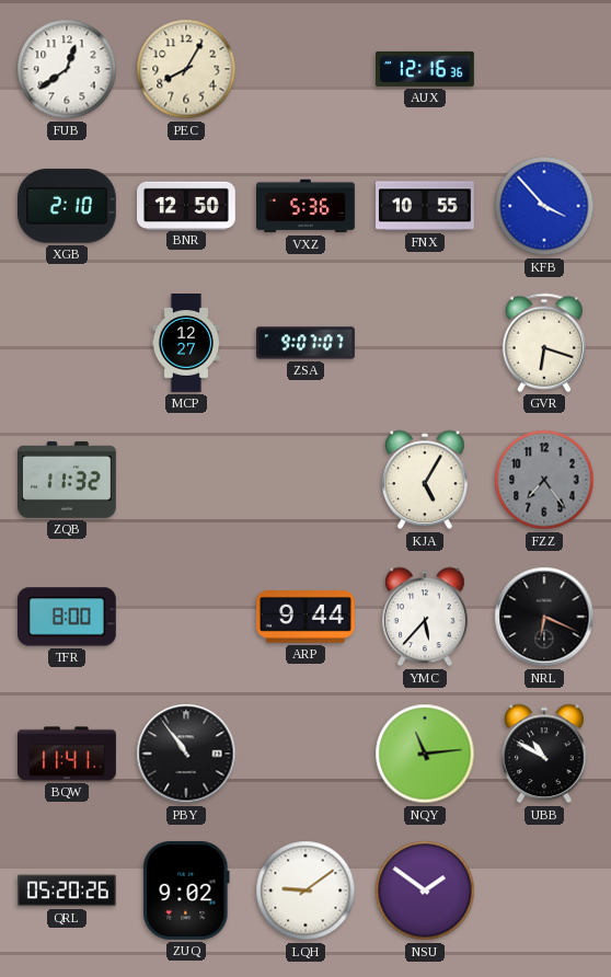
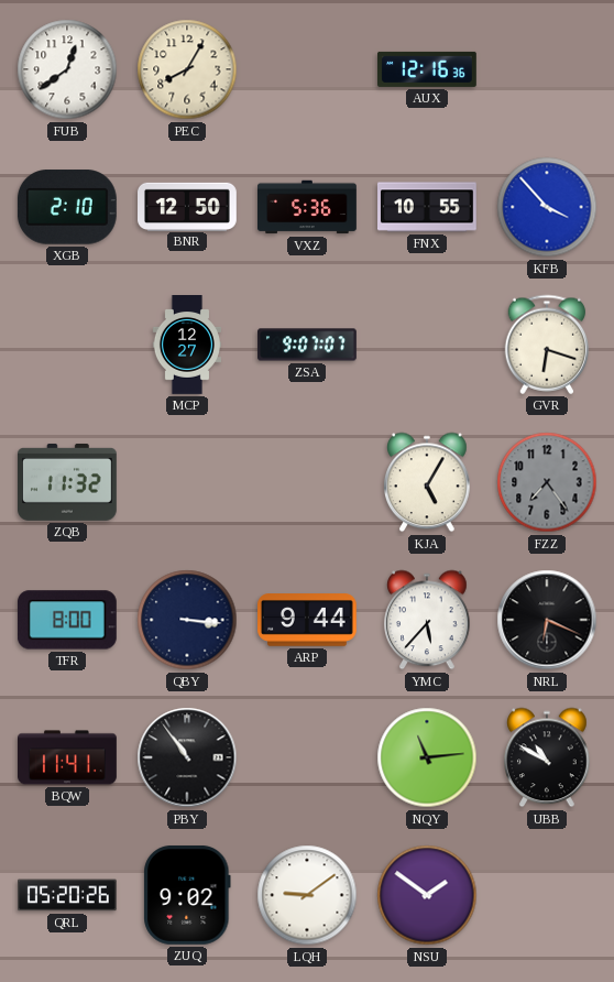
QBY: none -> 3:16 (187, 620)
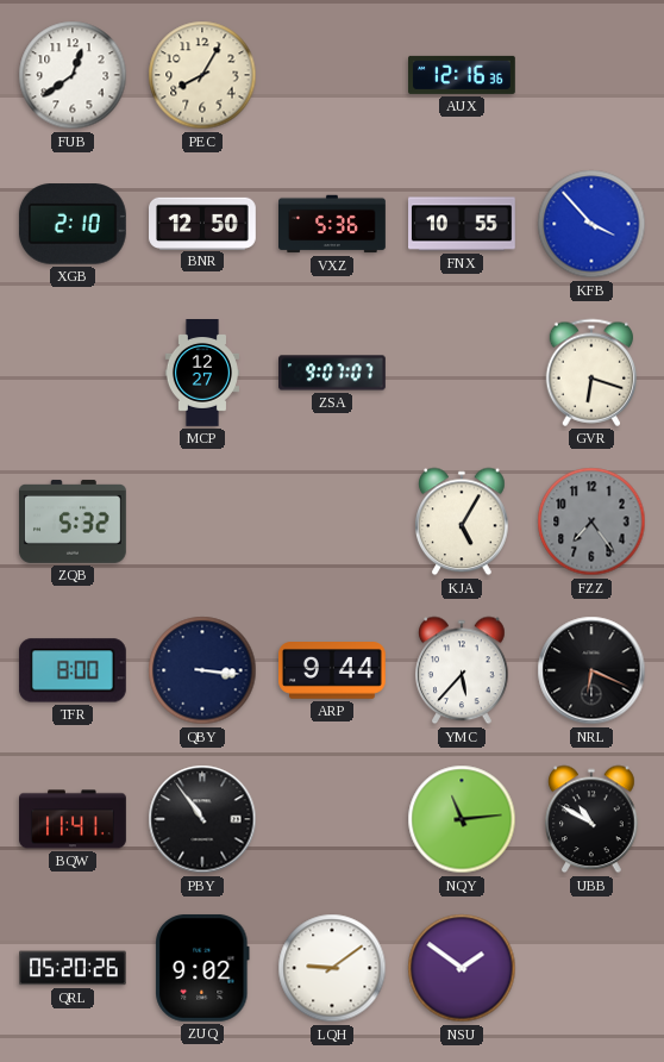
ZQB: 11:32 -> 5:32 (74, 521)
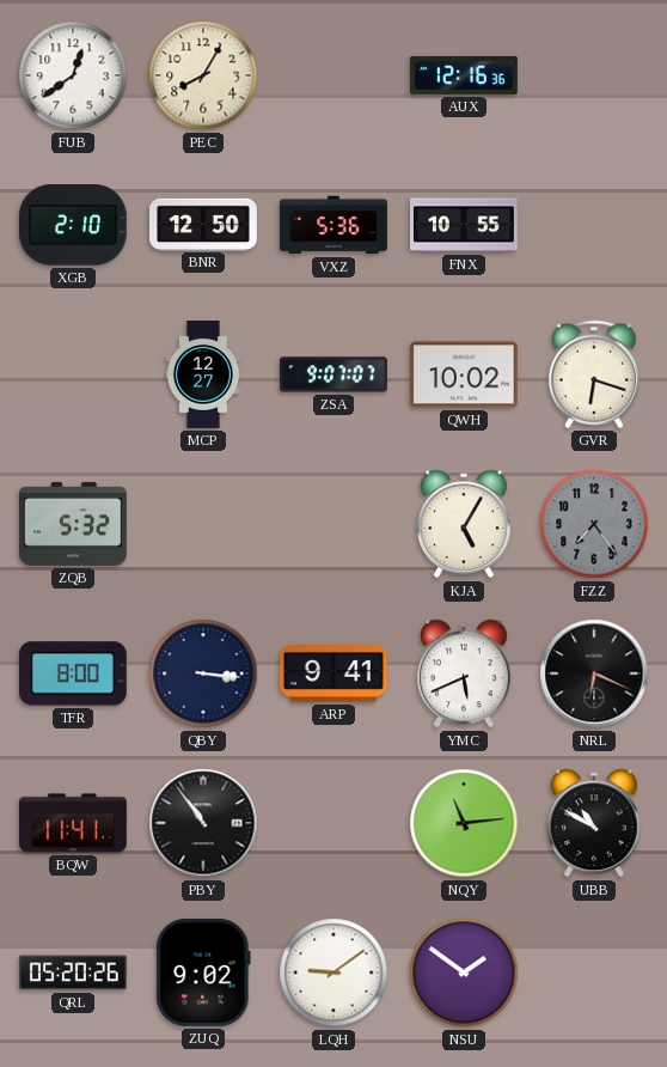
KFB: 3:53 -> none (591, 224)
QWH: none -> 10:02 (464, 374)
ARP: 9:44 -> 9:41 (335, 675)
YMC: 5:37 -> 5:41 (465, 673)
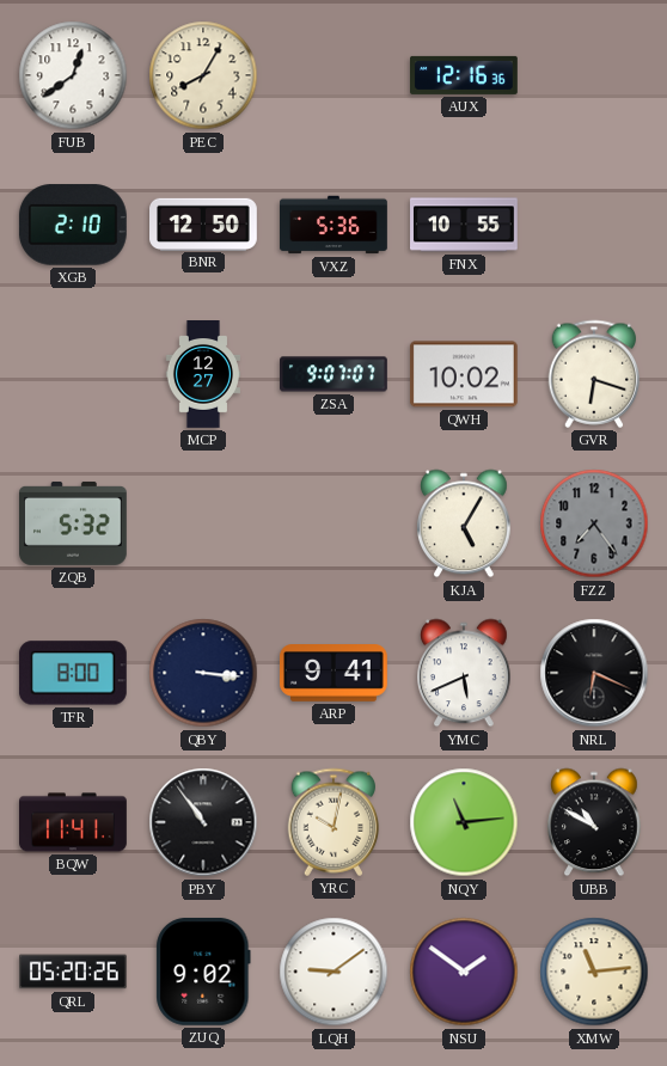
YRC: none -> 10:02 (333, 822)
XMW: none -> 11:14 (594, 972)
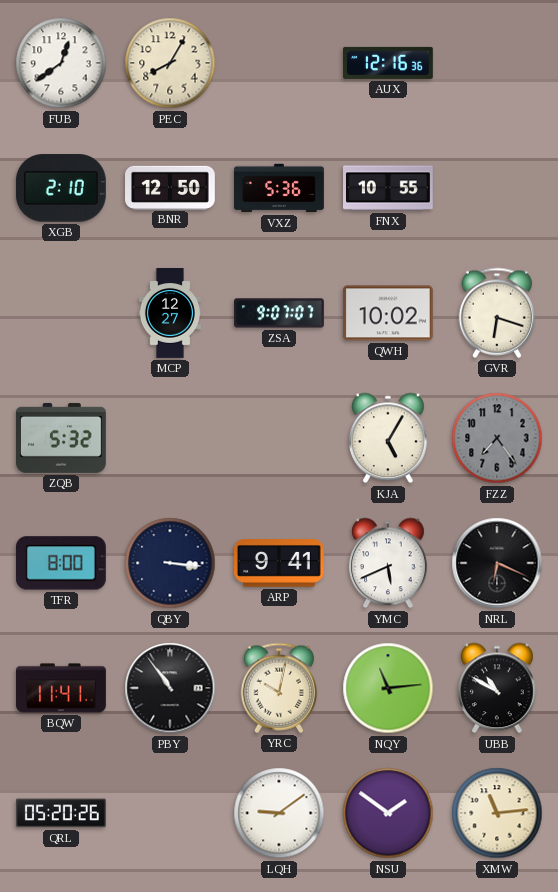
ZUQ: 9:02 -> none (203, 972)
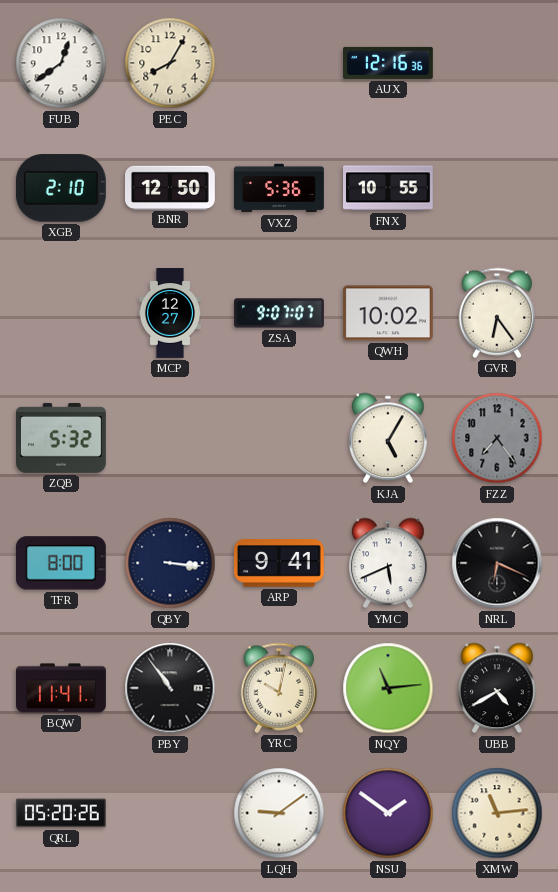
GVR: 6:18 -> 6:24 (497, 313)
UBB: 10:50 -> 4:40 (498, 688)
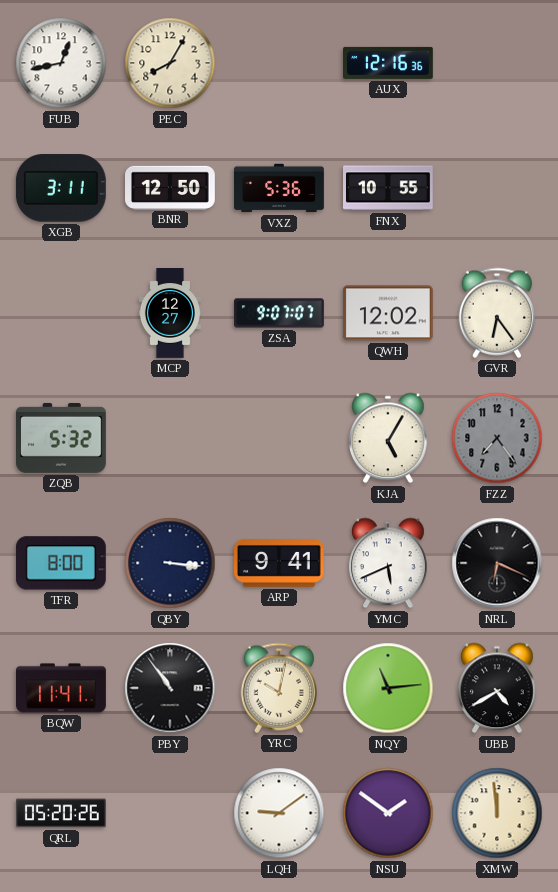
FUB: 12:39 -> 12:43 (61, 63)
XGB: 2:10 -> 3:11 (61, 188)
QWH: 10:02 -> 12:02 (388, 313)
XMW: 11:14 -> 11:59 (497, 813)
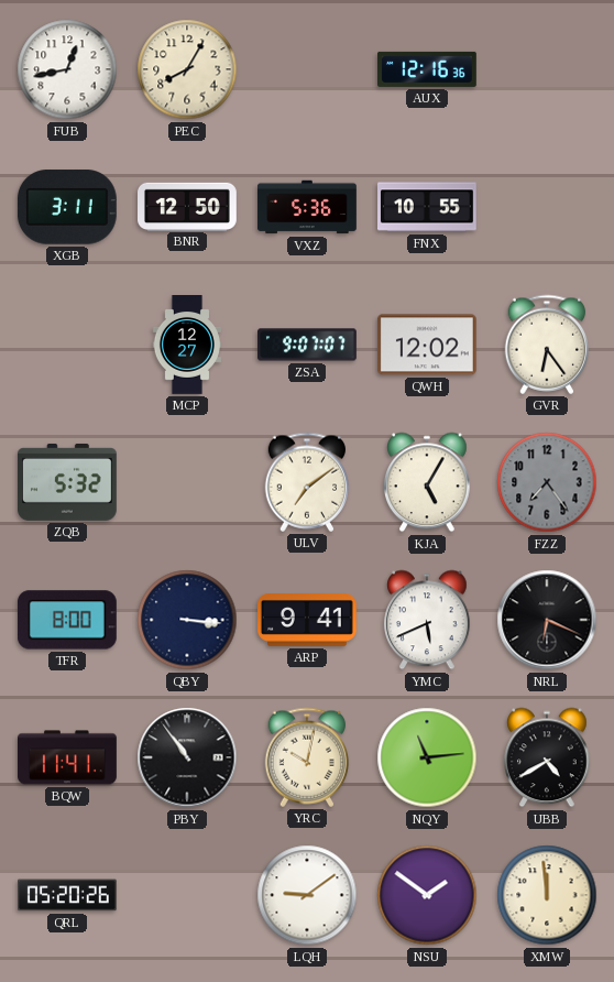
ULV: none -> 7:09 (307, 482)
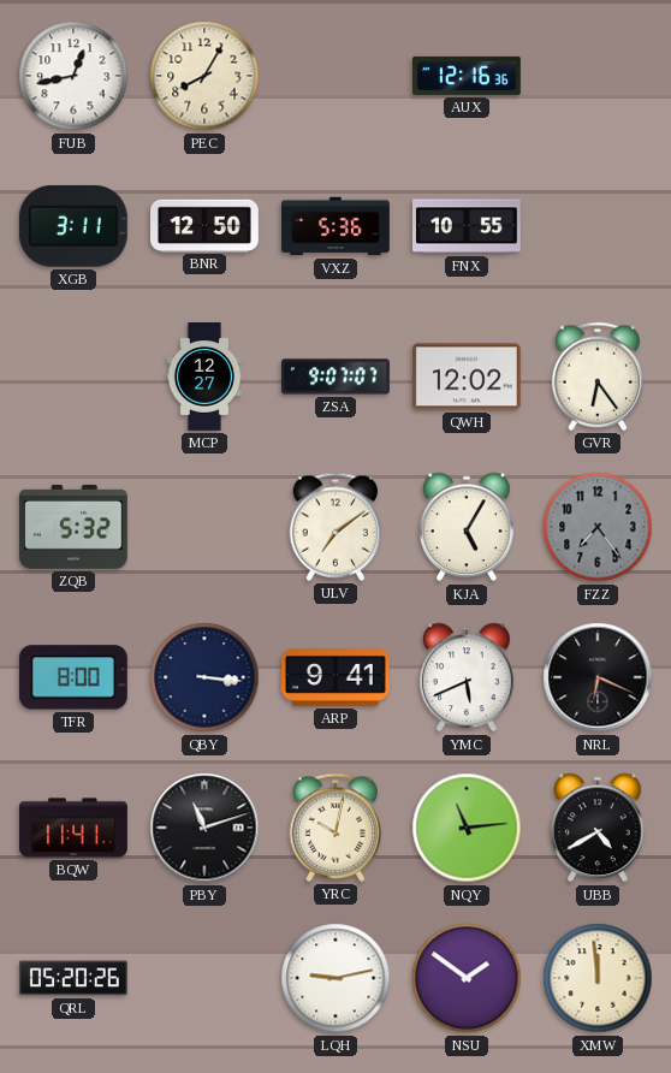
PBY: 10:54 -> 11:12 (204, 828)
LQH: 9:09 -> 9:13 (335, 978)
